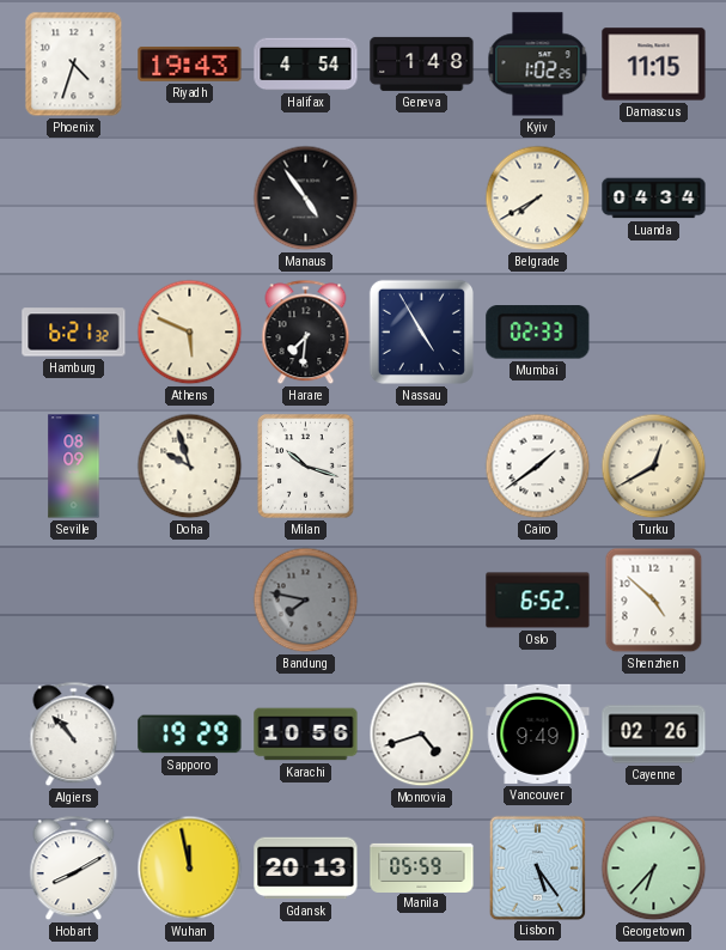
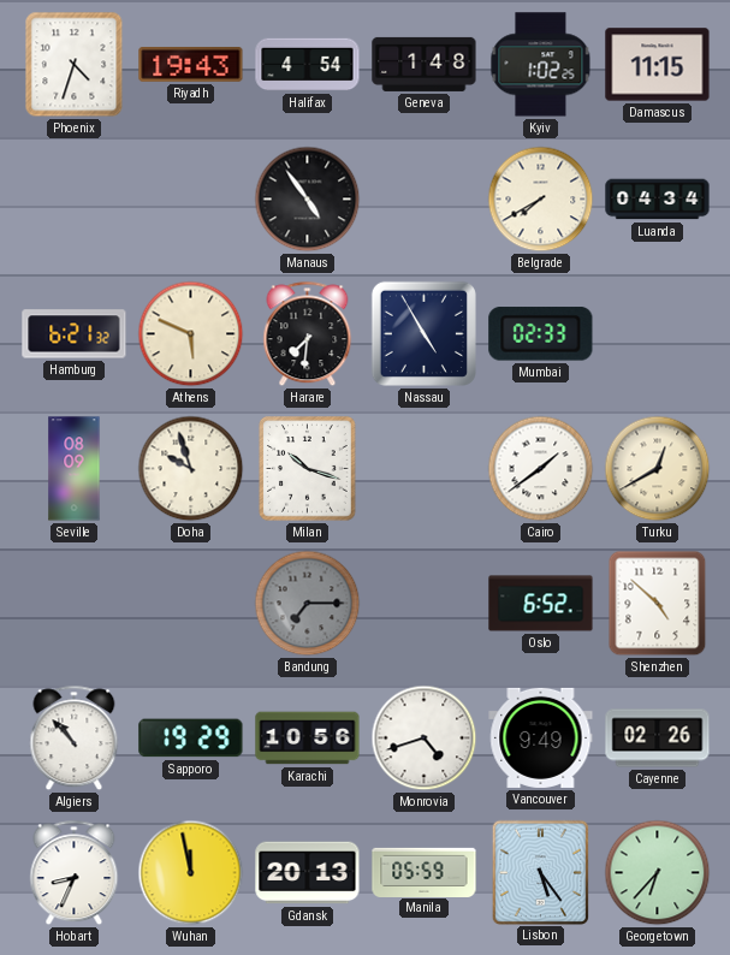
Bandung: 7:47 -> 7:15 (308, 604)
Hobart: 8:10 -> 8:34 (75, 873)
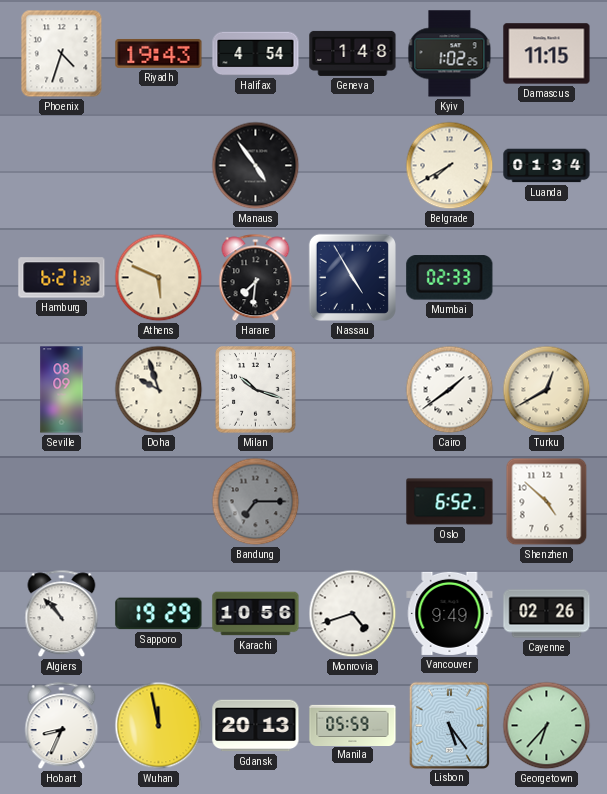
Luanda: 04:34 -> 01:34 (547, 166)
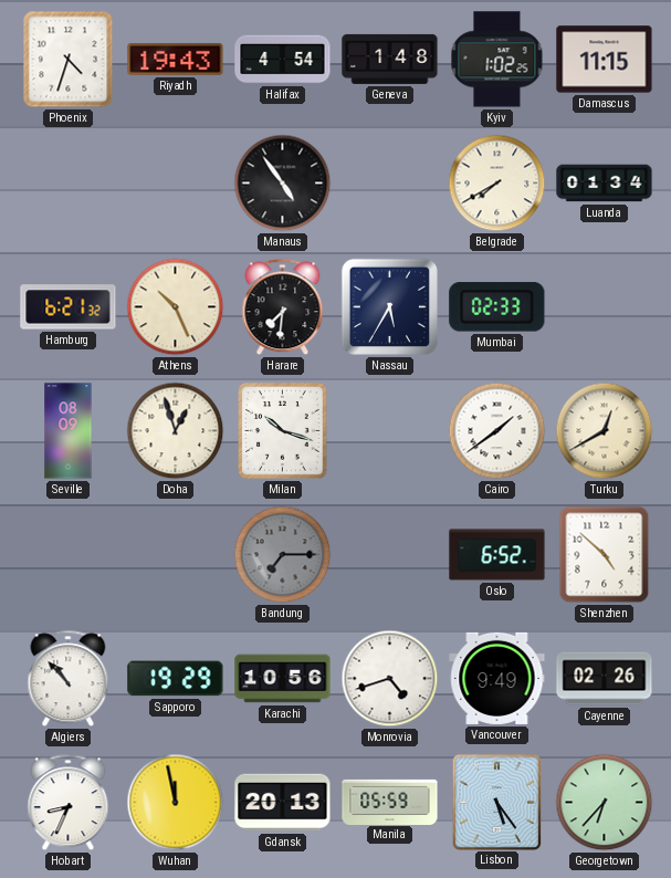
Athens: 5:49 -> 10:26 (176, 307)
Nassau: 4:55 -> 5:35 (389, 306)
Doha: 9:57 -> 12:57 (176, 431)
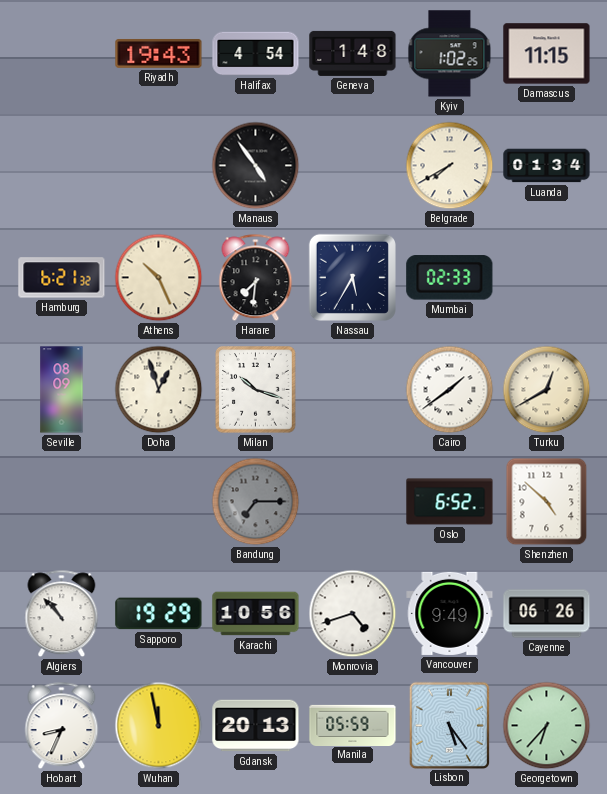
Phoenix: 4:33 -> none (69, 60)
Cayenne: 02:26 -> 06:26 (547, 614)
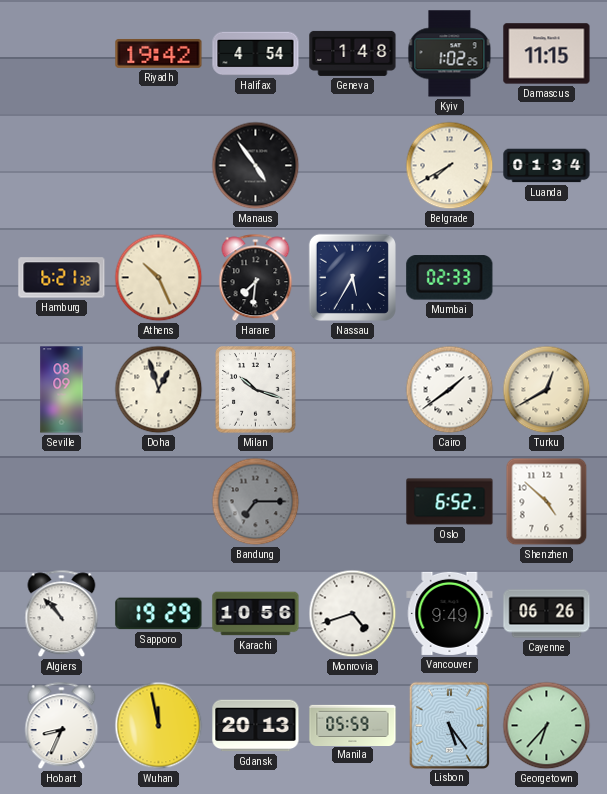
Riyadh: 19:43 -> 19:42 (159, 54)
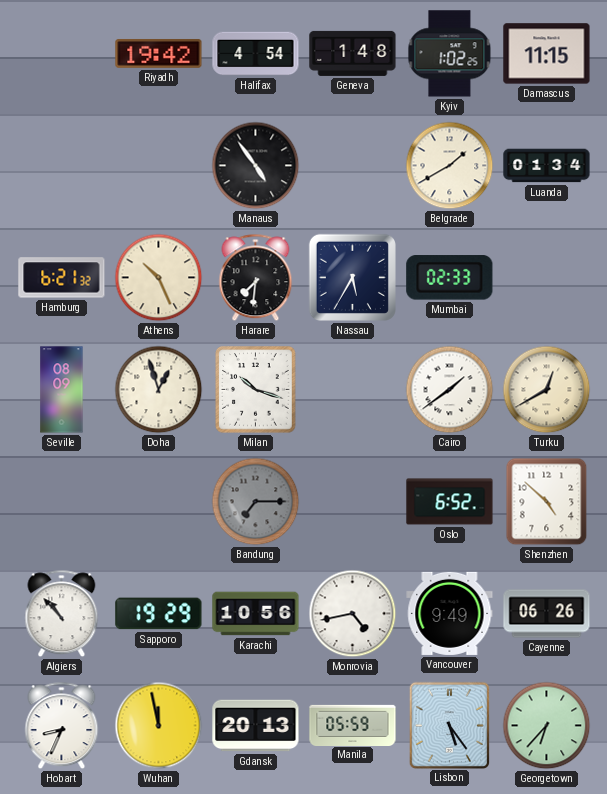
Belgrade: 7:40 -> 1:40 (450, 166)
Monrovia: 4:42 -> 4:43 (353, 614)
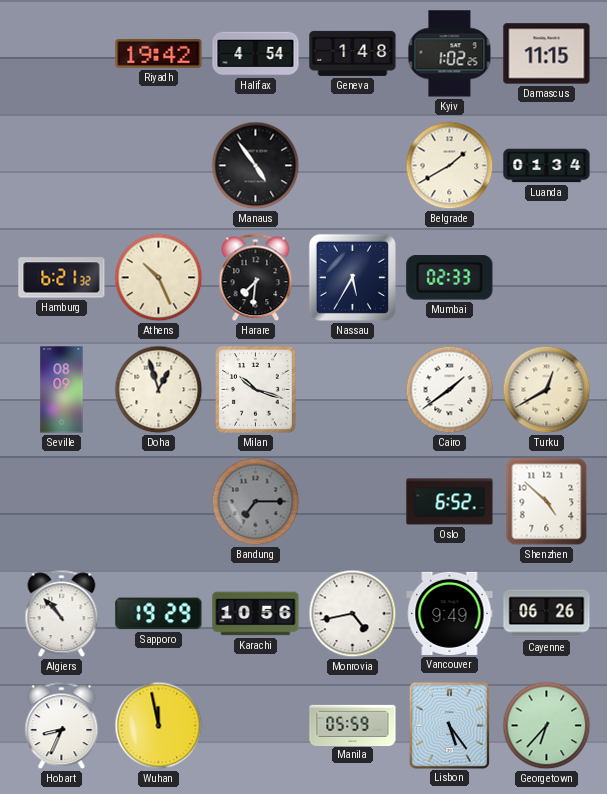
Gdansk: 20:13 -> none (256, 726)
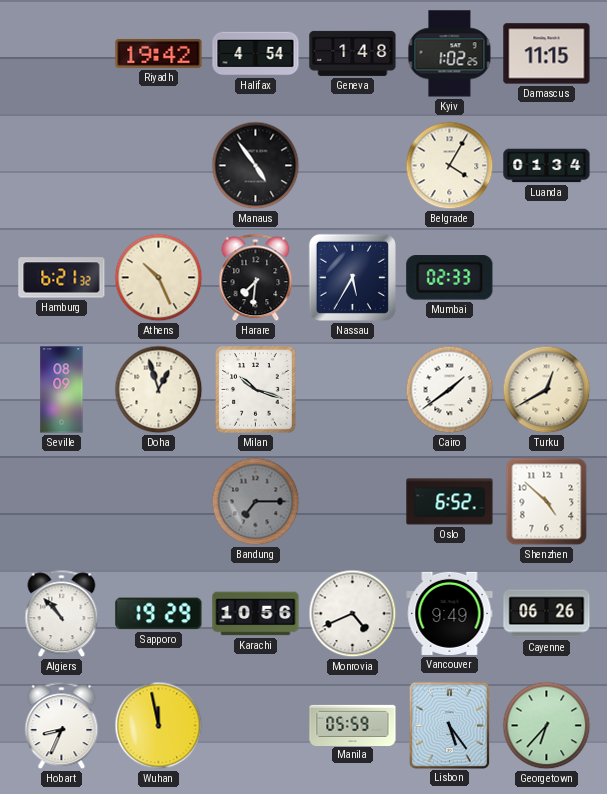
Belgrade: 1:40 -> 4:05 (450, 166)
Monrovia: 4:43 -> 4:41 (353, 614)
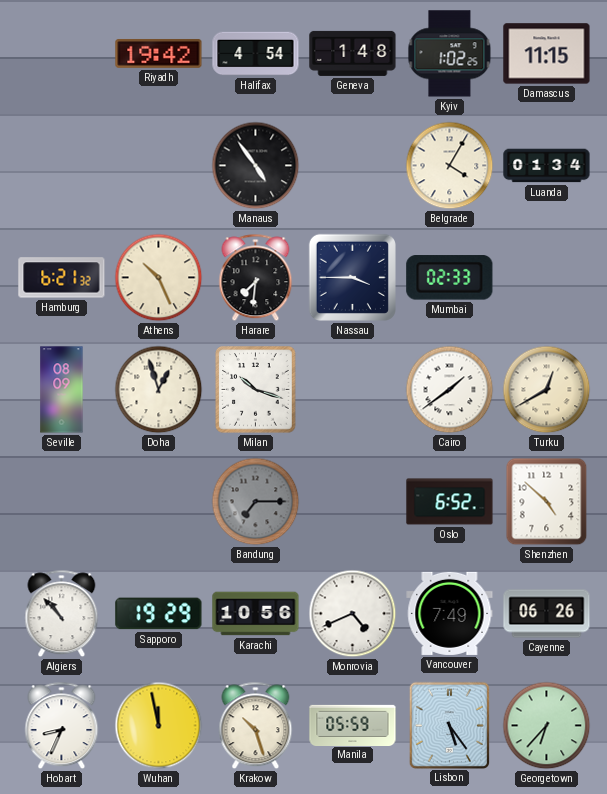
Nassau: 5:35 -> 3:45 (352, 277)
Vancouver: 9:49 -> 7:49 (450, 613)
Krakow: none -> 10:27 (256, 726)
